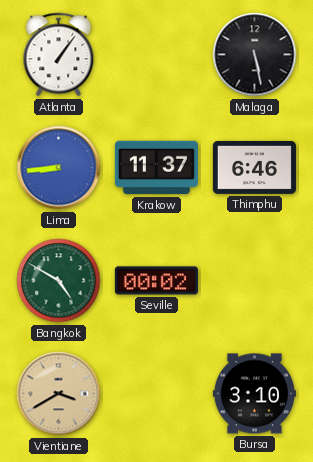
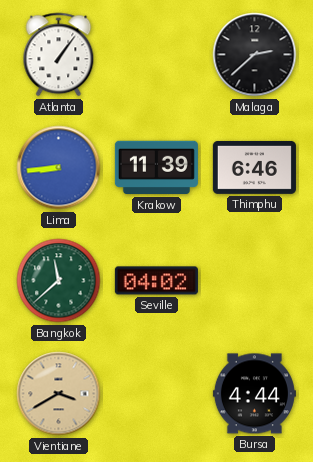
Malaga: 5:28 -> 2:38 (255, 55)
Krakow: 11:37 -> 11:39 (156, 168)
Bangkok: 4:50 -> 11:38 (59, 281)
Seville: 00:02 -> 04:02 (156, 281)
Bursa: 3:10 -> 4:44 (254, 394)
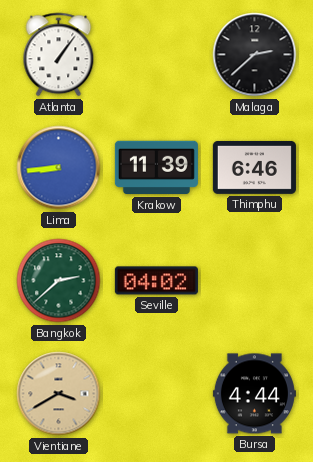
Bangkok: 11:38 -> 2:38 (59, 281)
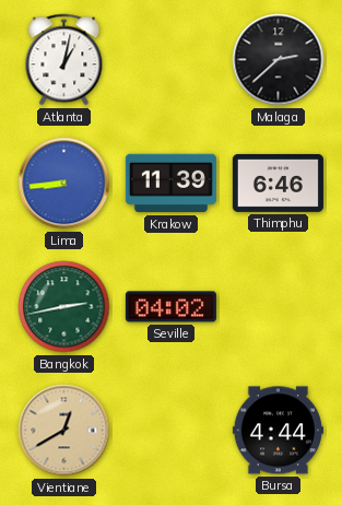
Atlanta: 1:06 -> 1:02 (64, 60)
Bangkok: 2:38 -> 2:43 (64, 307)
Vientiane: 3:40 -> 12:40 (64, 431)
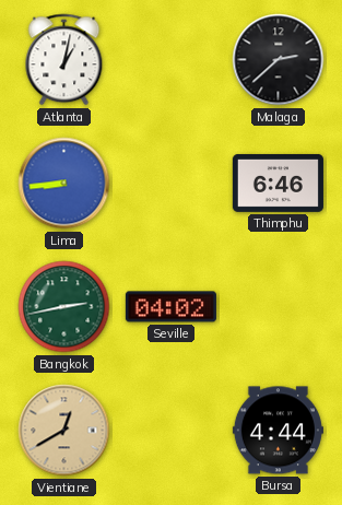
Krakow: 11:39 -> none (170, 184)
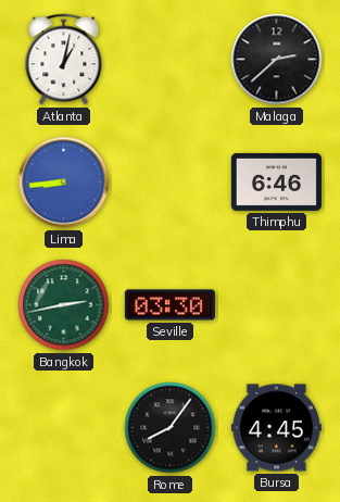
Seville: 04:02 -> 03:30 (169, 305)
Vientiane: 12:40 -> none (64, 431)
Rome: none -> 8:06 (171, 428)
Bursa: 4:44 -> 4:45 (276, 428)
